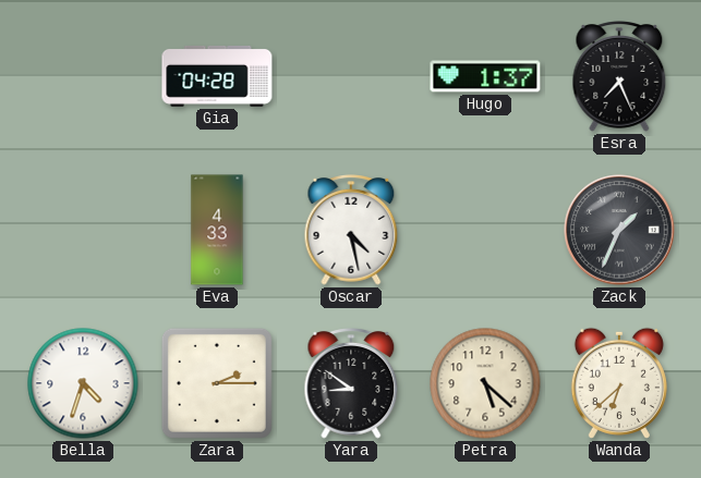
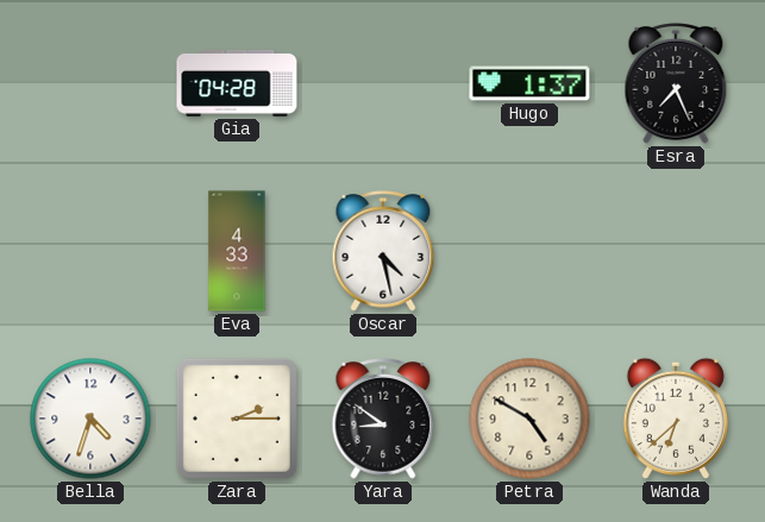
Zack: 1:34 -> none (619, 230)
Petra: 5:22 -> 4:50 (529, 419)
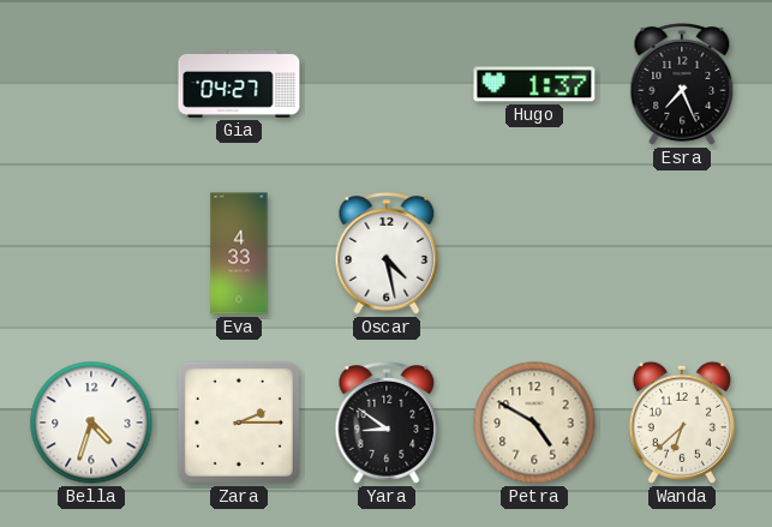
Gia: 04:28 -> 04:27 (239, 84)
